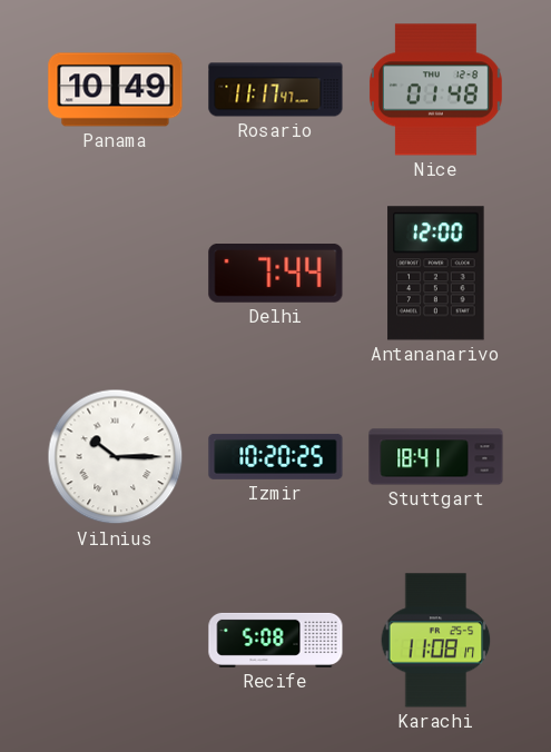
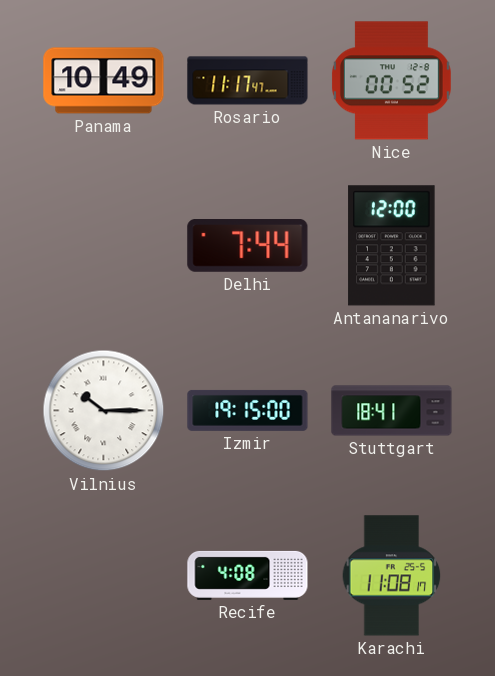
Nice: 01:48 -> 00:52 (391, 81)
Izmir: 10:20 -> 19:15 (248, 410)
Recife: 5:08 -> 4:08 (248, 575)
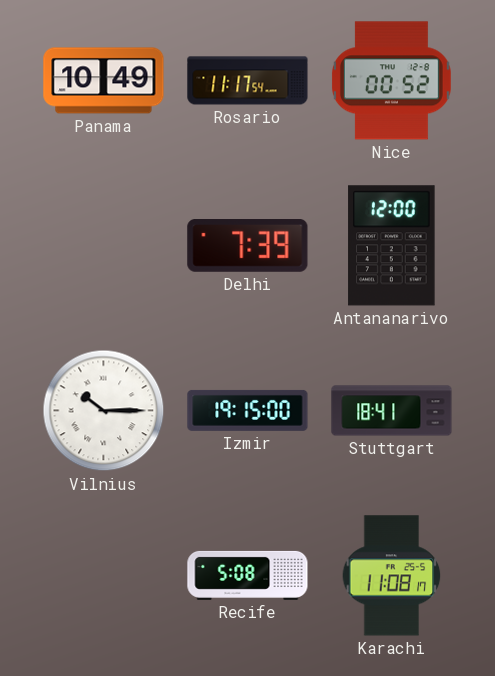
Rosario: 11:17:47 -> 11:17:54 (248, 81)
Delhi: 7:44 -> 7:39 (248, 246)
Recife: 4:08 -> 5:08 (248, 575)
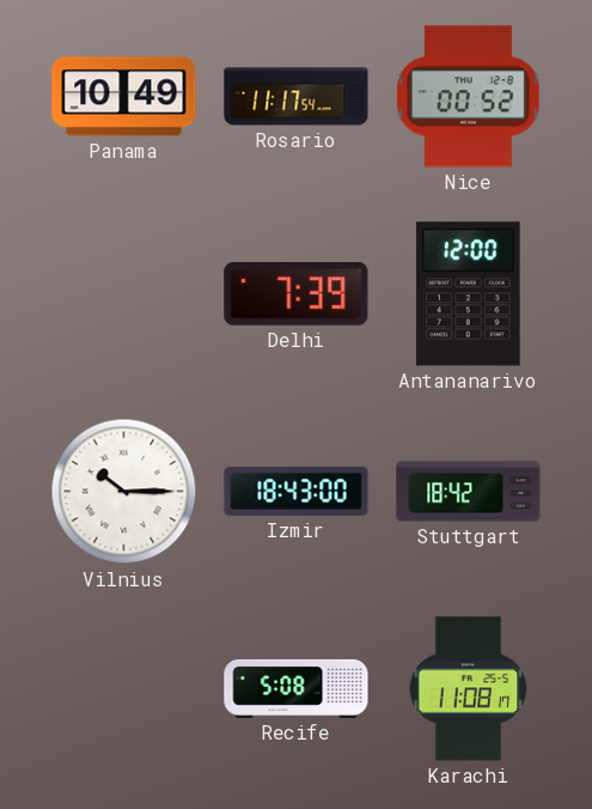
Izmir: 19:15 -> 18:43 (297, 491)
Stuttgart: 18:41 -> 18:42 (469, 492)
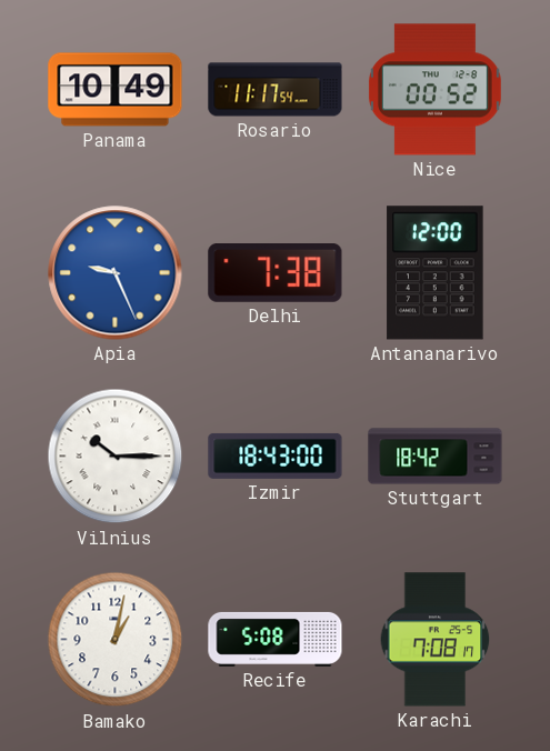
Apia: none -> 9:26 (116, 273)
Delhi: 7:39 -> 7:38 (276, 273)
Bamako: none -> 1:02 (116, 640)
Karachi: 11:08 -> 7:08 (436, 640)
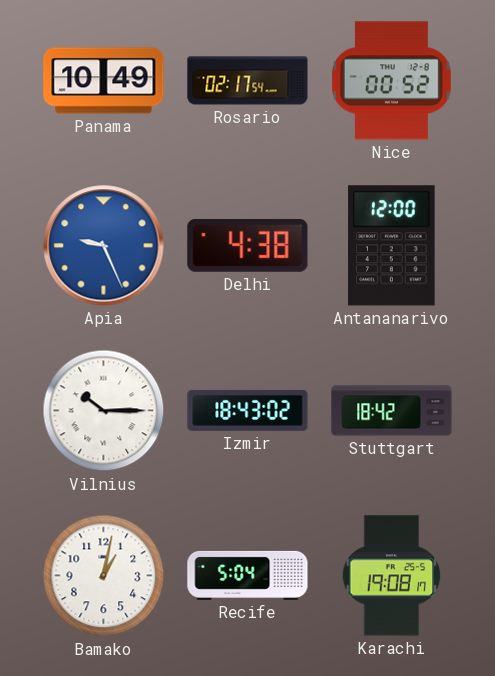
Rosario: 11:17 -> 02:17 (248, 81)
Delhi: 7:38 -> 4:38 (248, 246)
Izmir: 18:43:00 -> 18:43:02 (248, 410)
Recife: 5:08 -> 5:04 (248, 575)
Karachi: 7:08 -> 19:08 (392, 576)
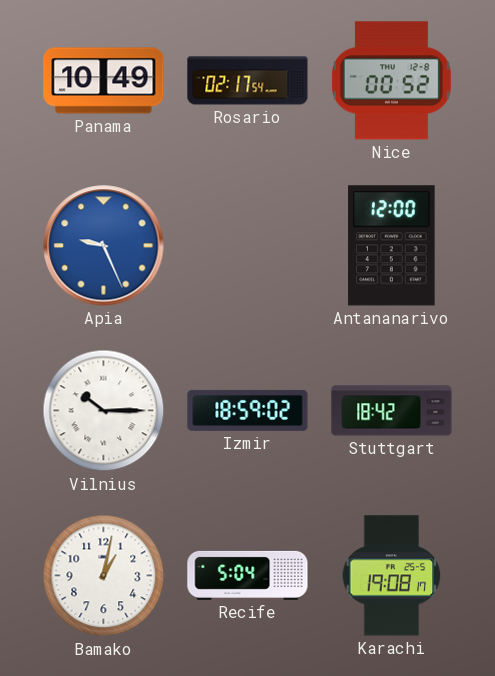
Delhi: 4:38 -> none (248, 246)
Izmir: 18:43 -> 18:59 (248, 410)
